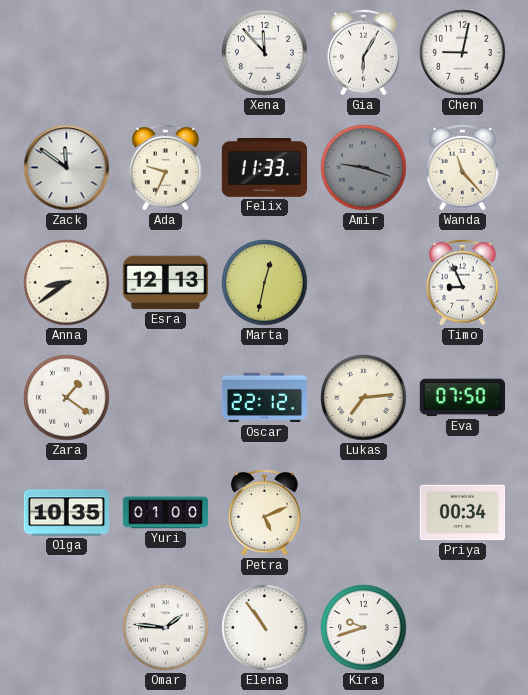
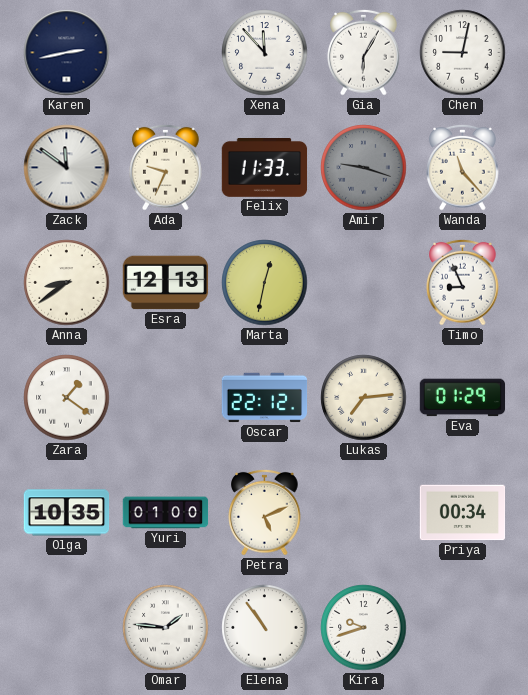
Karen: none -> 2:43 (67, 53)
Eva: 07:50 -> 01:29 (463, 398)
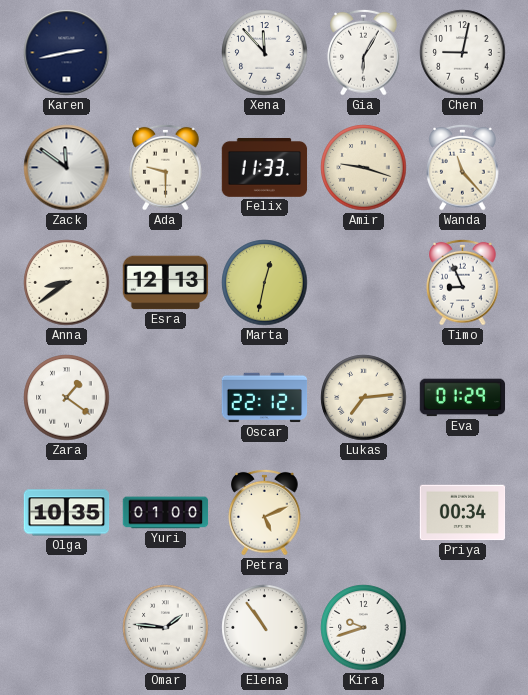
Ada: 9:34 -> 9:30 (166, 167)
Amir dial: grey -> cream (364, 168)
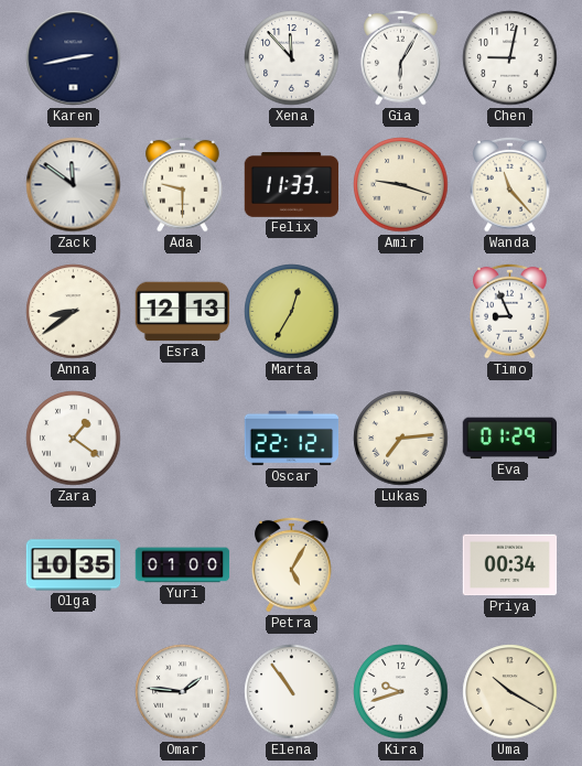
Marta: 12:32 -> 12:35 (292, 312)
Petra: 5:11 -> 5:05 (292, 564)
Uma: none -> 10:20 (510, 692)
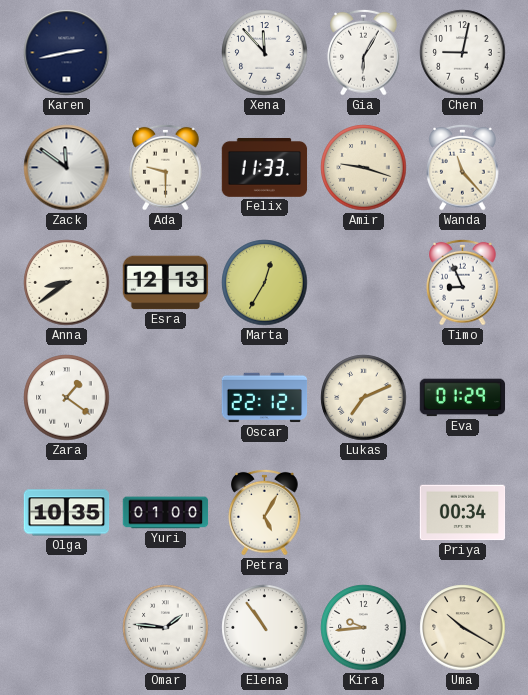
Lukas: 7:14 -> 7:11 (364, 398)
Kira: 9:42 -> 9:44 (364, 628)
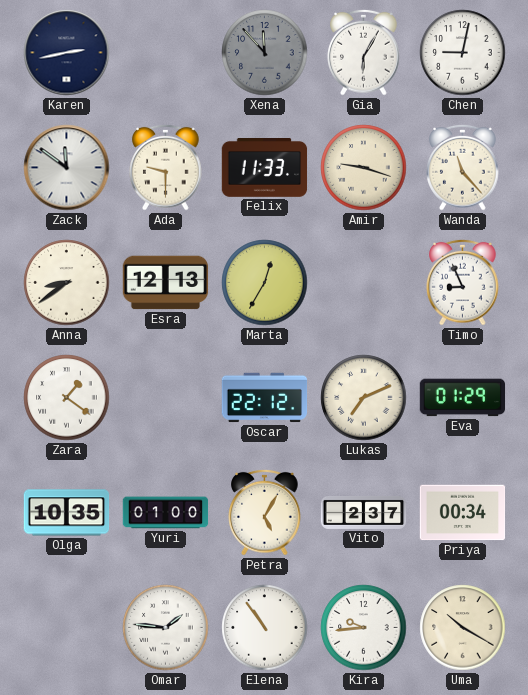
Xena dial: white -> grey (265, 53)
Vito: none -> 2:37 (364, 512)
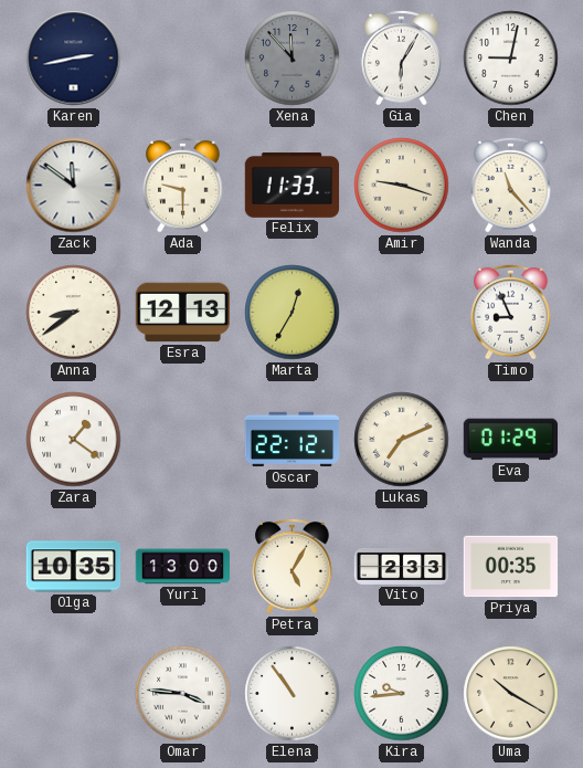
Yuri: 01:00 -> 13:00 (183, 567)
Vito: 2:37 -> 2:33 (402, 566)
Priya: 00:34 -> 00:35 (511, 567)
Omar: 1:46 -> 3:46 (183, 694)
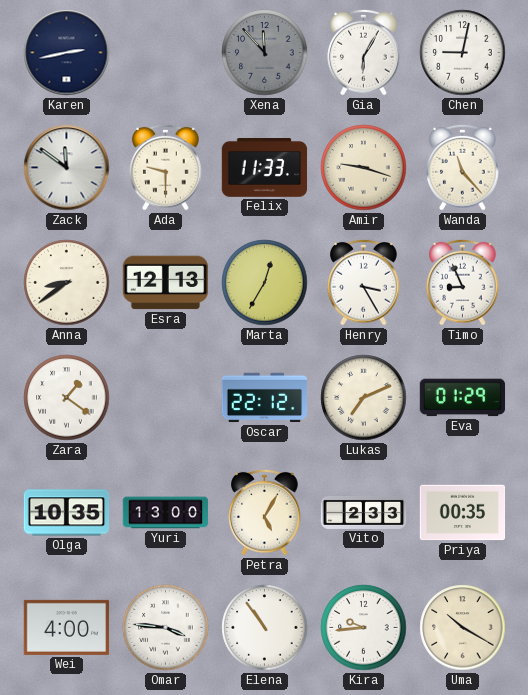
Henry: none -> 3:25 (364, 282)
Wei: none -> 4:00 (67, 627)
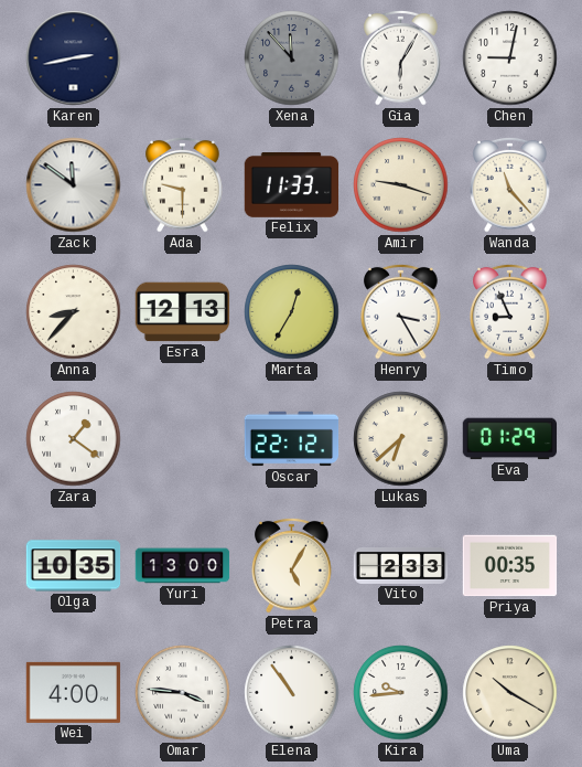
Anna: 8:39 -> 8:37 (74, 312)
Lukas: 7:11 -> 6:38 (401, 439)
